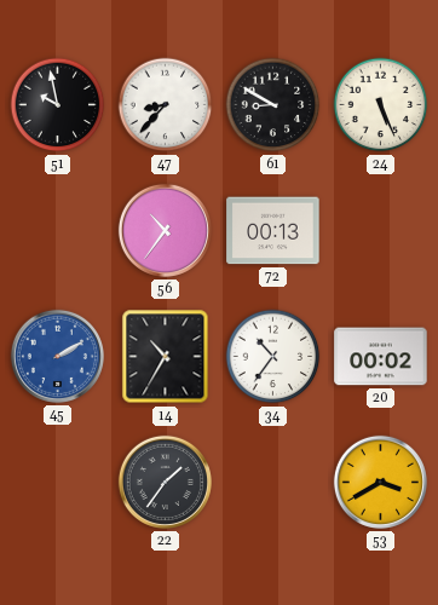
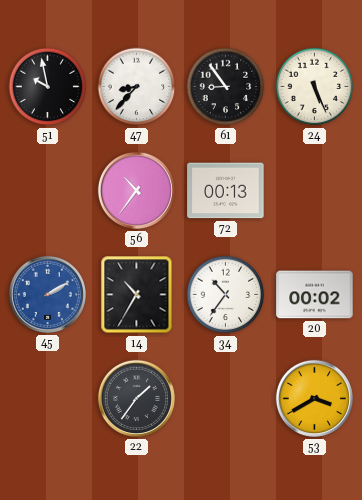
61: 8:50 -> 8:54 (226, 87)
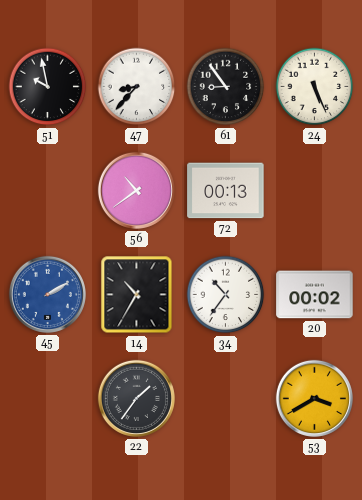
56: 10:36 -> 10:39 (136, 190)
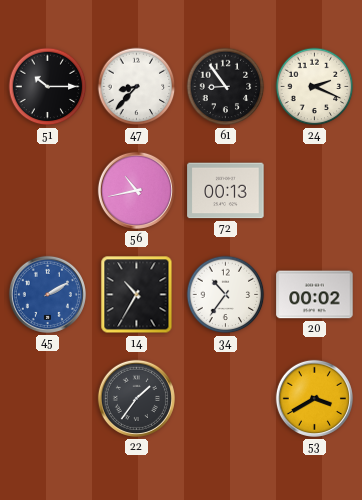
51: 9:58 -> 10:15 (48, 87)
24: 5:26 -> 2:19 (315, 87)
56: 10:39 -> 10:43 (136, 190)
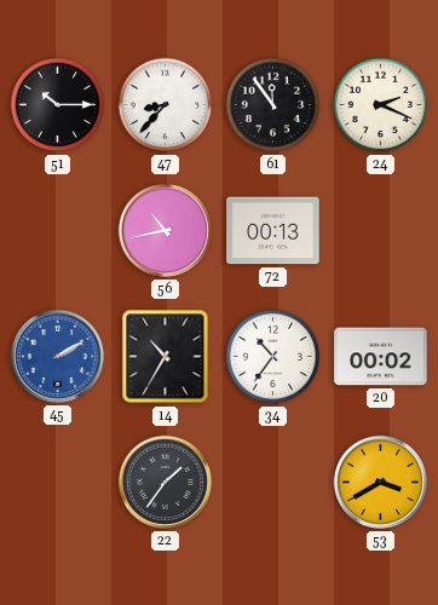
61: 8:54 -> 11:54 (273, 105)
